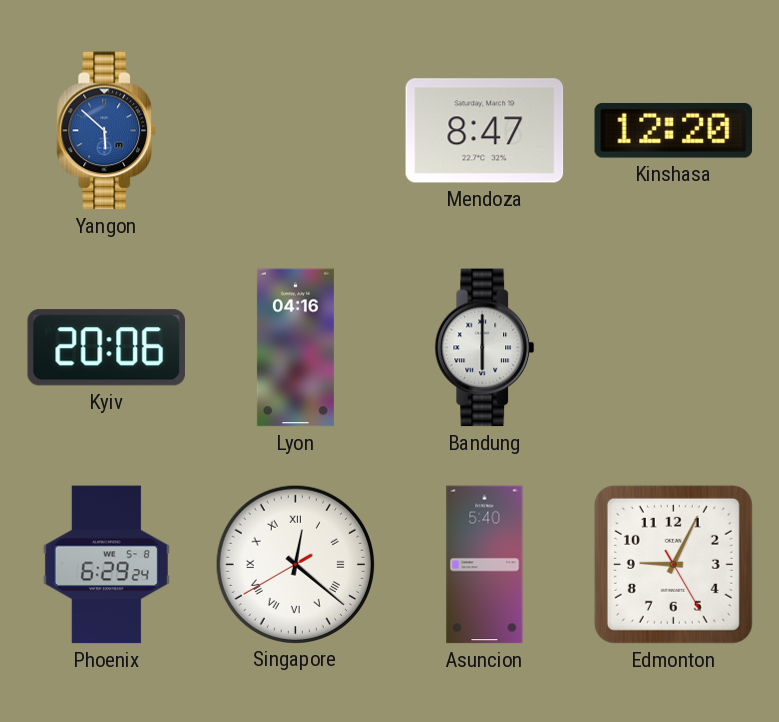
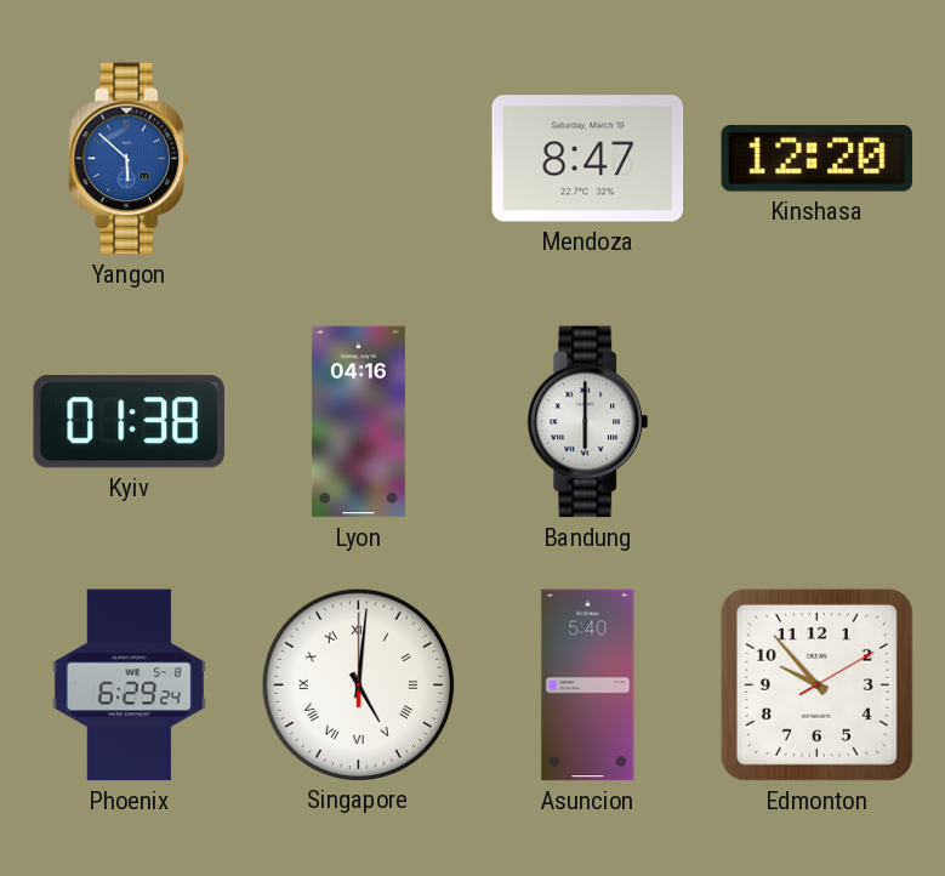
Kyiv: 20:06 -> 01:38 (129, 422)
Singapore: 12:21 -> 5:01 (358, 684)
Edmonton: 9:04 -> 9:53 (816, 684)
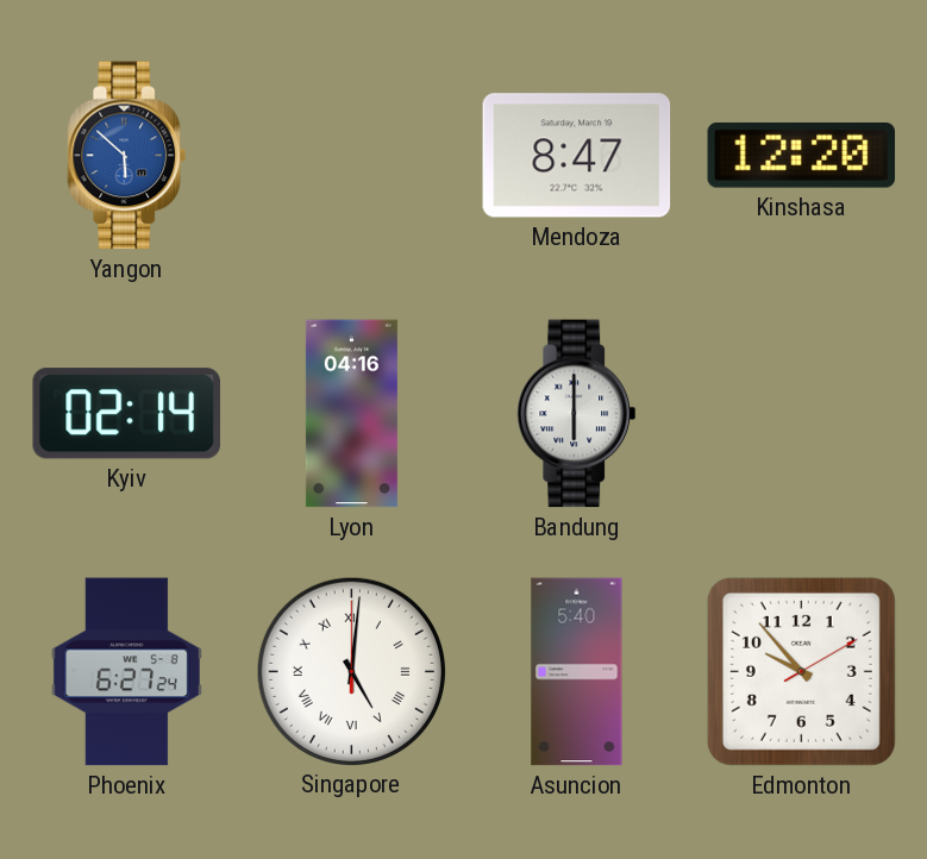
Kyiv: 01:38 -> 02:14 (126, 414)
Phoenix: 6:29 -> 6:27 (126, 672)
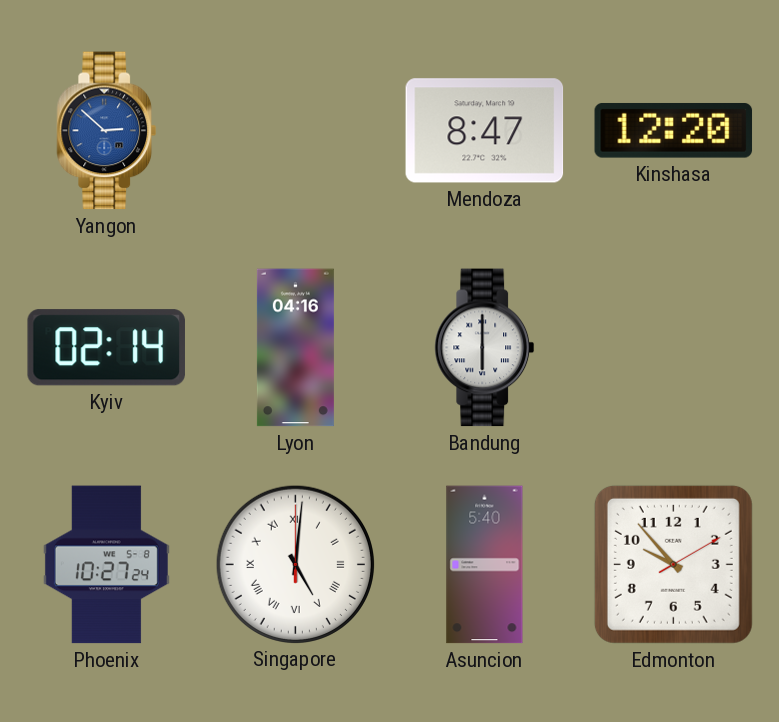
Yangon: 5:52 -> 2:52 (107, 131)
Phoenix: 6:27 -> 10:27 (106, 565)
